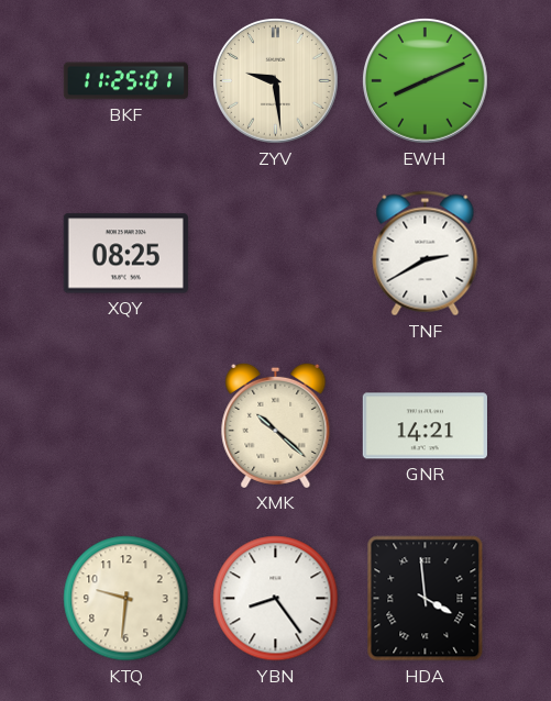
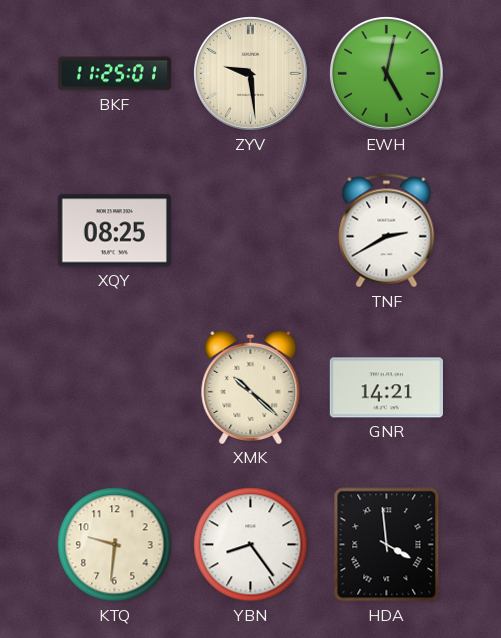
EWH: 8:11 -> 5:02 (387, 74)
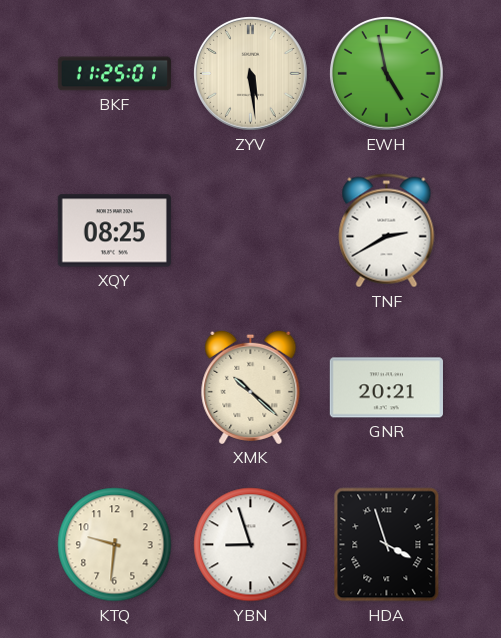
ZYV: 9:29 -> 5:29 (251, 74)
EWH: 5:02 -> 4:58 (387, 74)
GNR: 14:21 -> 20:21 (386, 388)
YBN: 8:24 -> 8:57 (251, 545)
HDA: 3:59 -> 3:57 (387, 545)
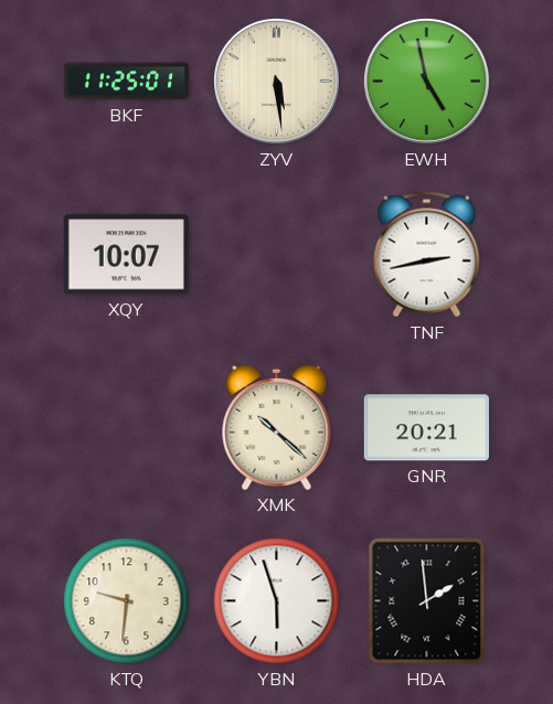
XQY: 08:25 -> 10:07 (126, 255)
TNF: 2:40 -> 2:43 (427, 255)
YBN: 8:57 -> 5:57 (277, 601)
HDA: 3:57 -> 1:59 (427, 601)
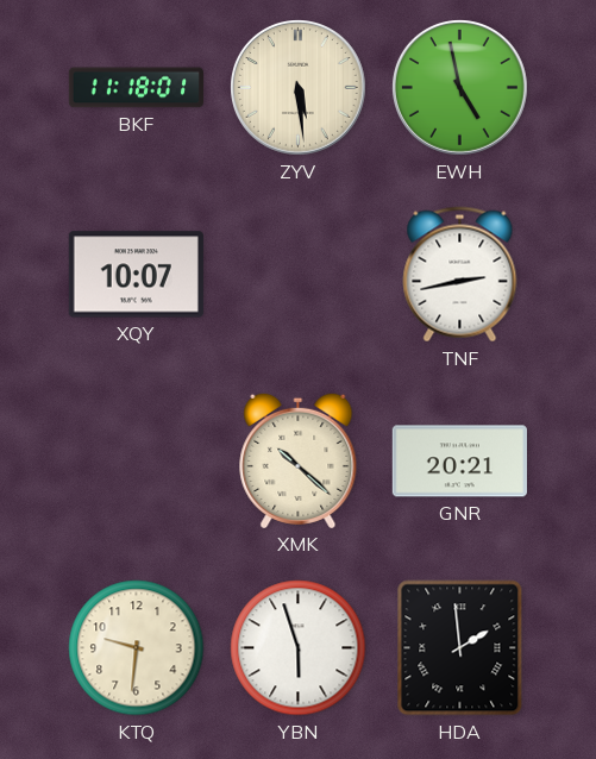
BKF: 11:25 -> 11:18 (136, 88)
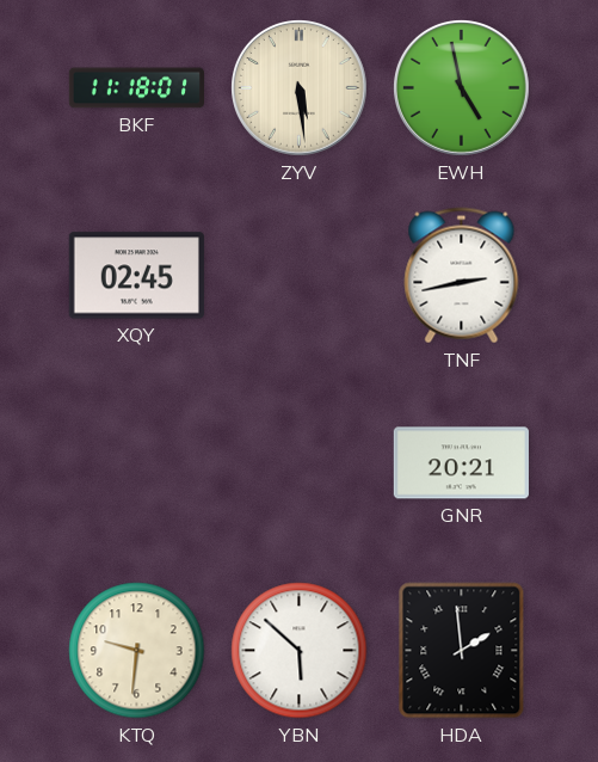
XQY: 10:07 -> 02:45 (136, 276)
XMK: 10:22 -> none (299, 460)
YBN: 5:57 -> 5:52 (300, 651)
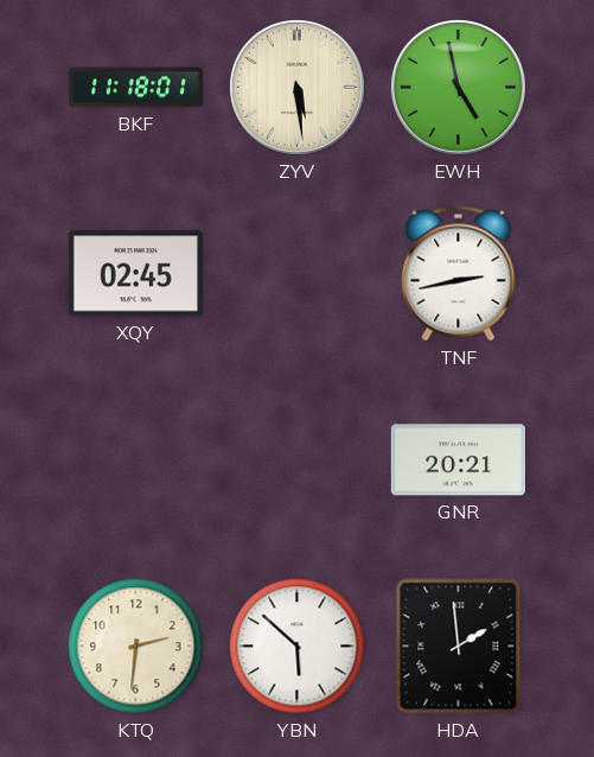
KTQ: 9:31 -> 2:31 (136, 647)
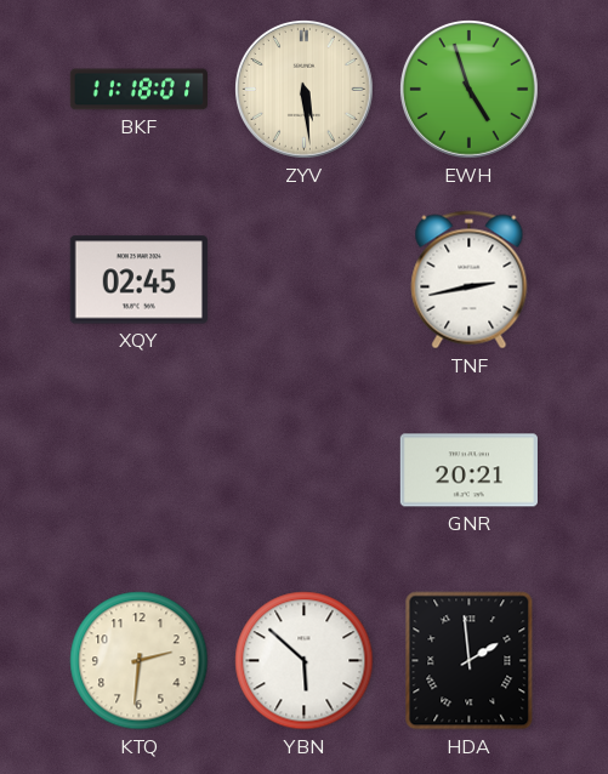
EWH: 4:58 -> 4:57 (470, 90)
